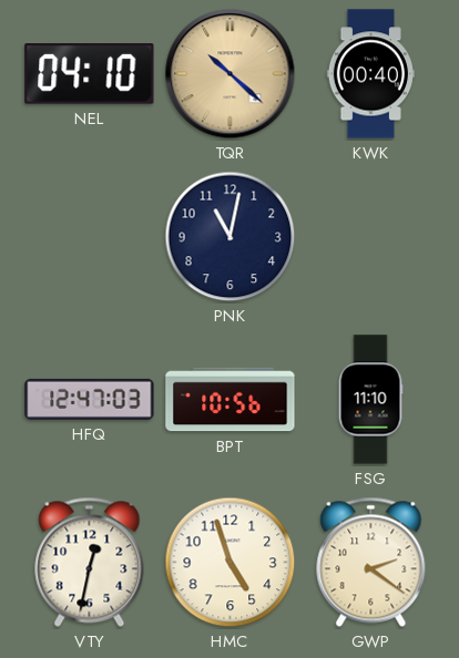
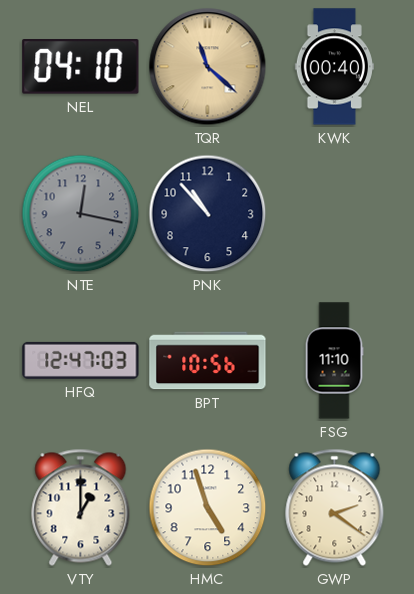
TQR: 10:22 -> 11:22 (208, 67)
NTE: none -> 12:17 (81, 214)
PNK: 11:02 -> 10:53 (208, 214)
VTY: 12:32 -> 1:00 (81, 507)
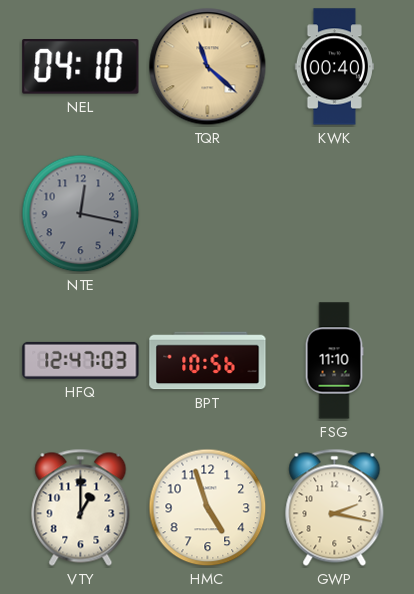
PNK: 10:53 -> none (208, 214)
GWP: 2:21 -> 2:17 (335, 507)
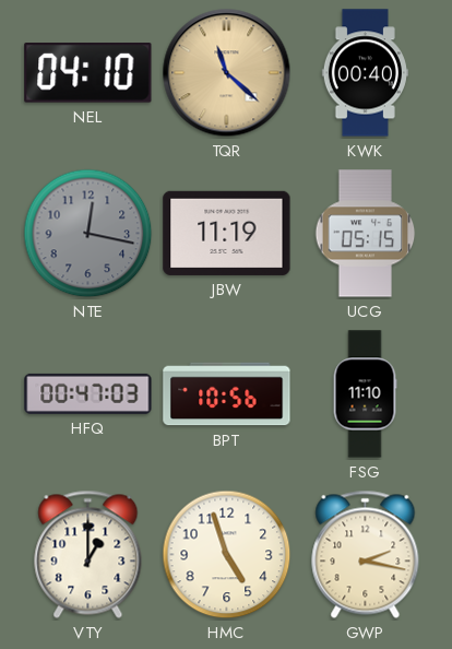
JBW: none -> 11:19 (227, 233)
UCG: none -> 05:15 (366, 234)
HFQ: 12:47 -> 00:47 (88, 393)
